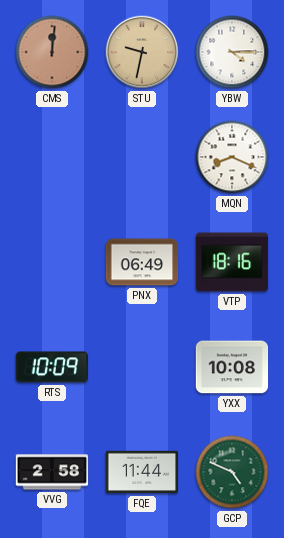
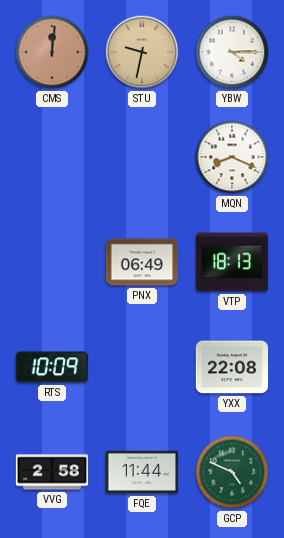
VTP: 18:16 -> 18:13 (232, 262)
YXX: 10:08 -> 22:08 (232, 367)
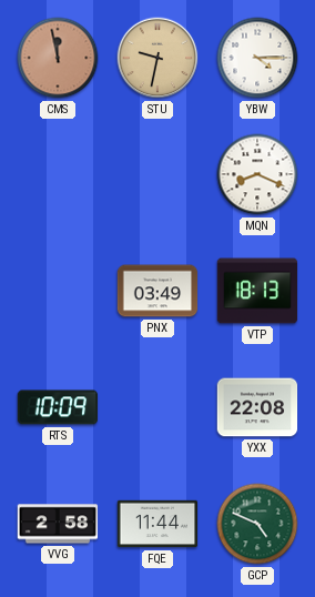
CMS: 12:01 -> 11:58 (58, 58)
PNX: 06:49 -> 03:49 (157, 291)
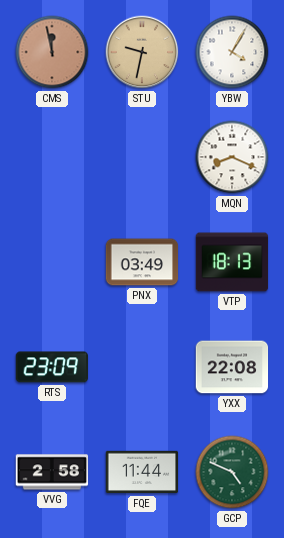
YBW: 4:15 -> 4:05 (232, 52)
RTS: 10:09 -> 23:09 (51, 367)
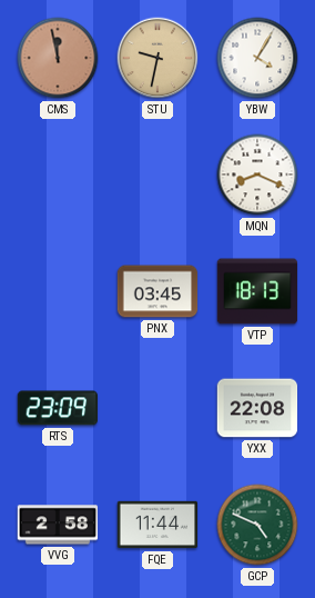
PNX: 03:49 -> 03:45 (157, 291)
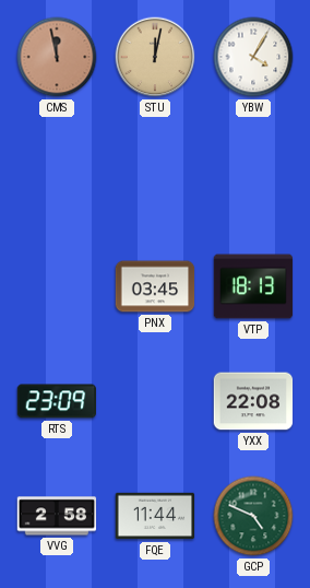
STU: 9:32 -> 12:02 (155, 57)
MQN: 8:19 -> none (257, 175)
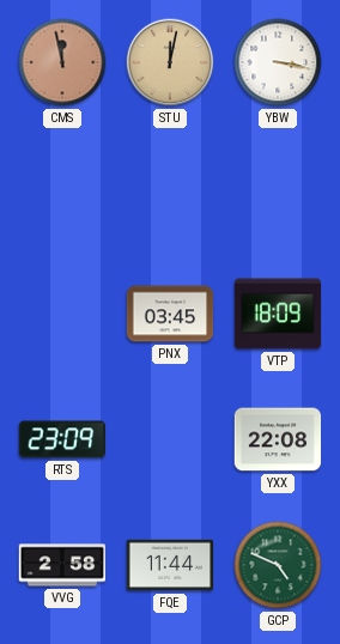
YBW: 4:05 -> 3:17 (278, 62)
VTP: 18:13 -> 18:09 (278, 314)
